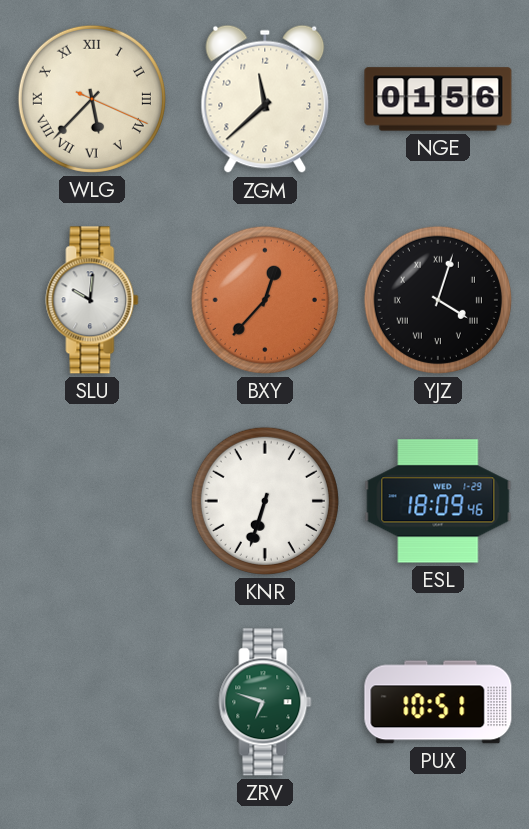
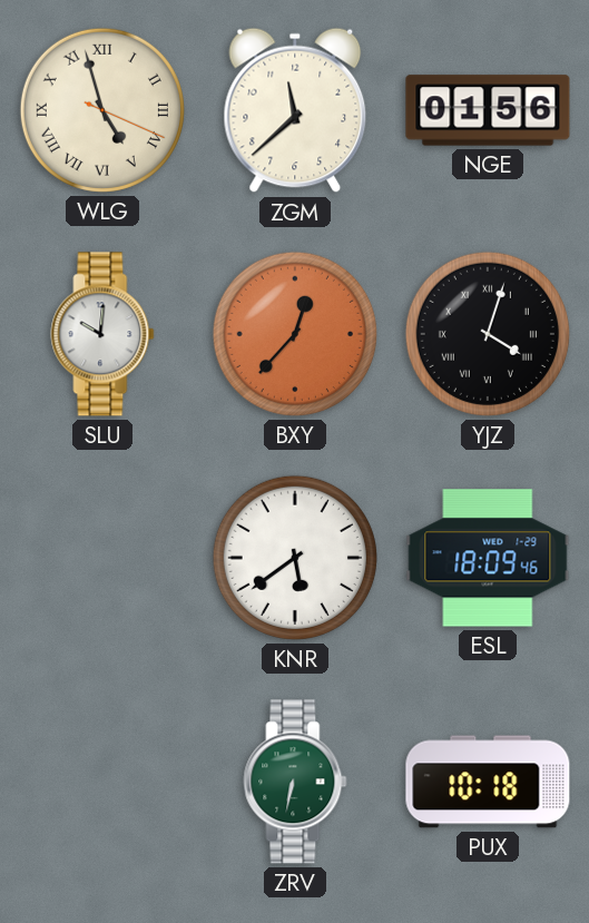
WLG: 5:37 -> 4:57 (102, 110)
KNR: 6:33 -> 5:39 (295, 558)
ZRV: 6:48 -> 6:32 (295, 782)
PUX: 10:51 -> 10:18 (488, 782)
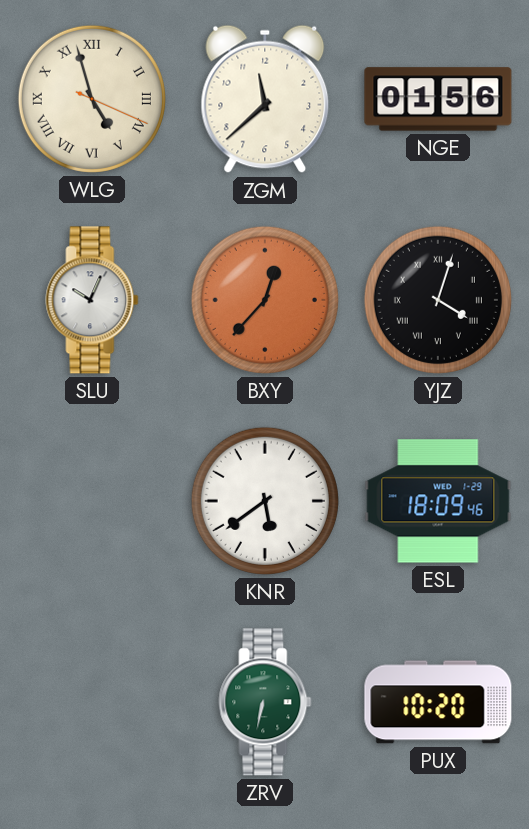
SLU: 10:01 -> 10:04 (92, 300)
PUX: 10:18 -> 10:20 (438, 702)
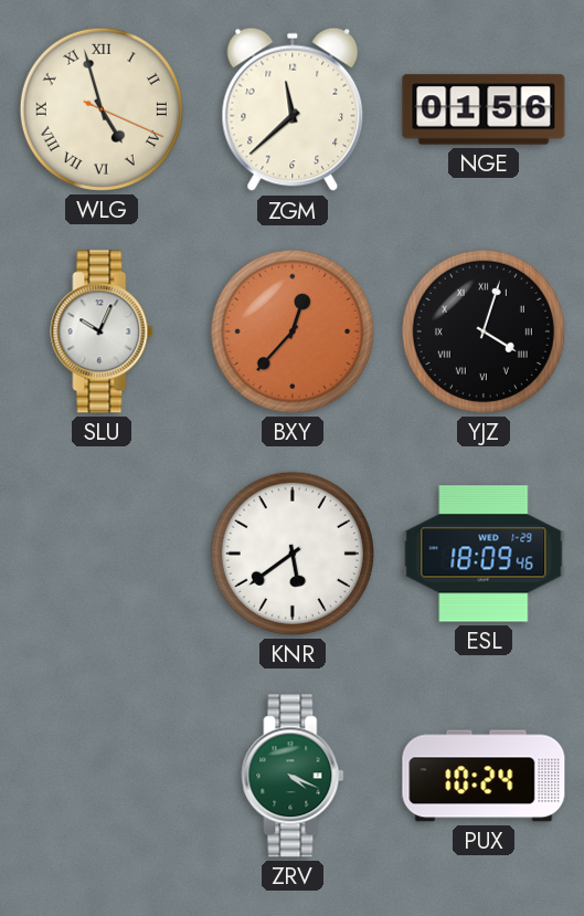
ZRV: 6:32 -> 4:19 (293, 776)
PUX: 10:20 -> 10:24 (484, 776)
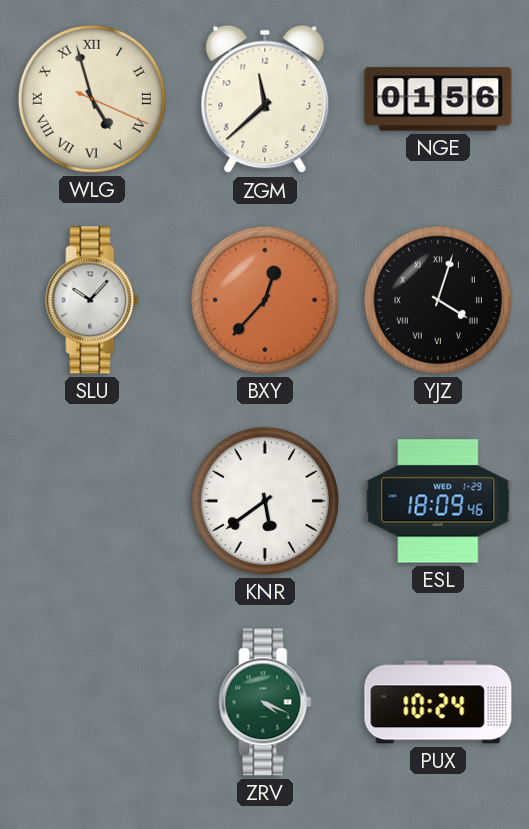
SLU: 10:04 -> 10:07 (92, 300)
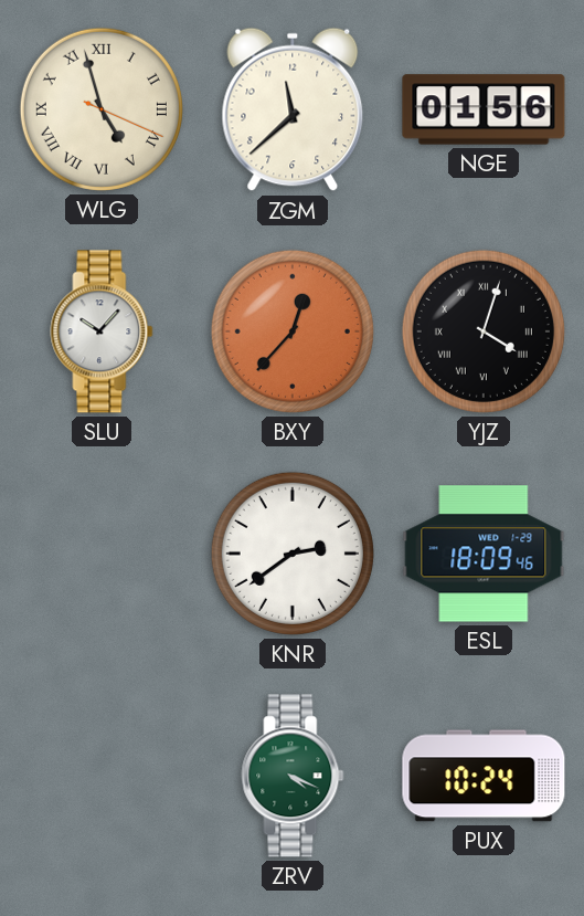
KNR: 5:39 -> 2:39 (293, 554)
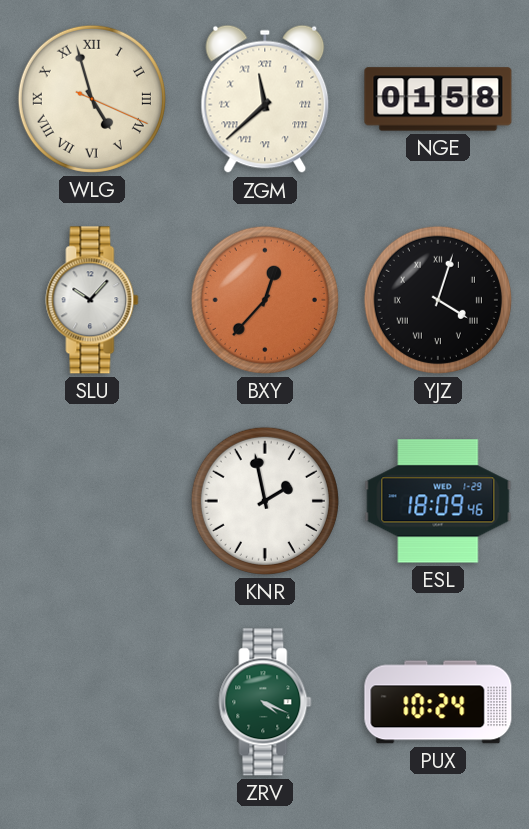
ZGM numerals: Arabic -> Roman (265, 99)
NGE: 01:56 -> 01:58 (438, 99)
KNR: 2:39 -> 1:58 (265, 501)
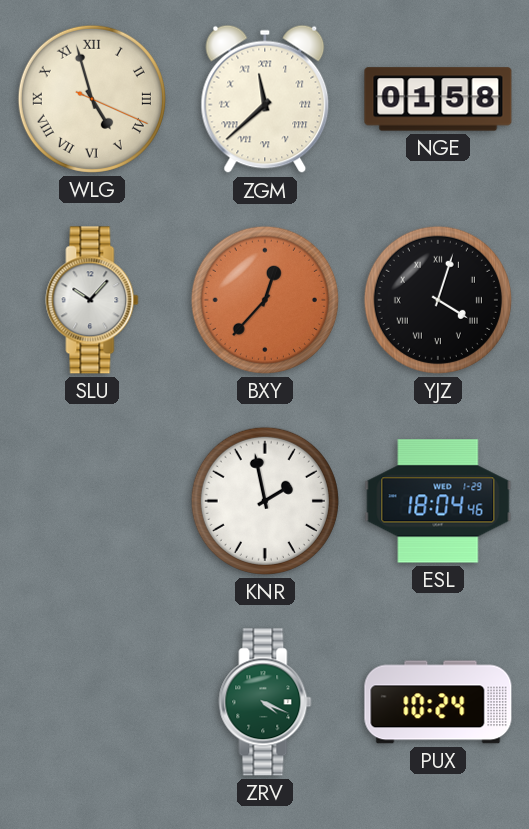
ESL: 18:09 -> 18:04 (438, 501)
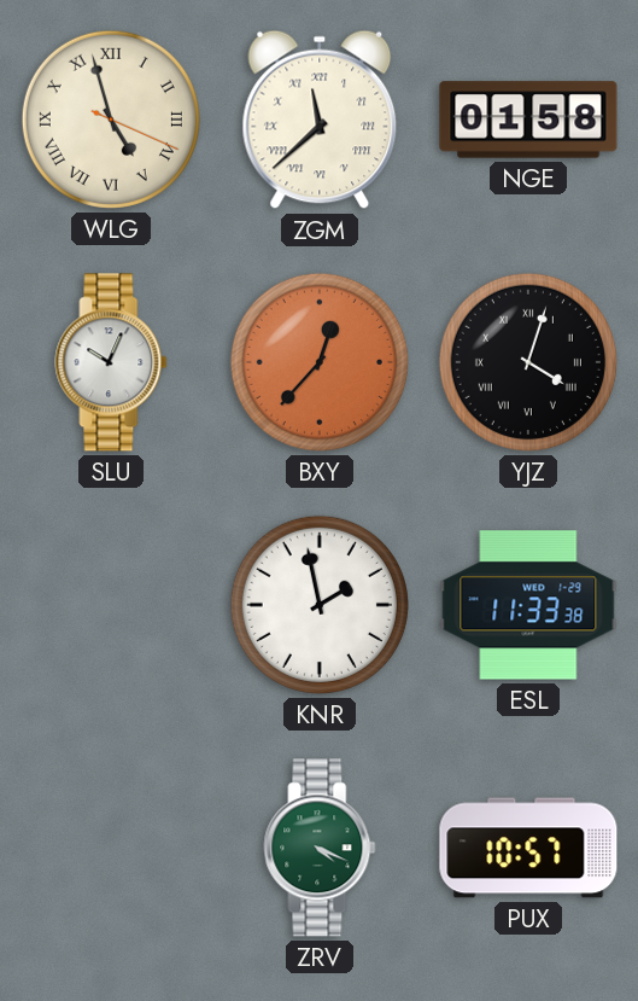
SLU: 10:07 -> 10:04 (111, 362)
ESL: 18:04 -> 11:33 (528, 605)
PUX: 10:24 -> 10:57 (528, 848)
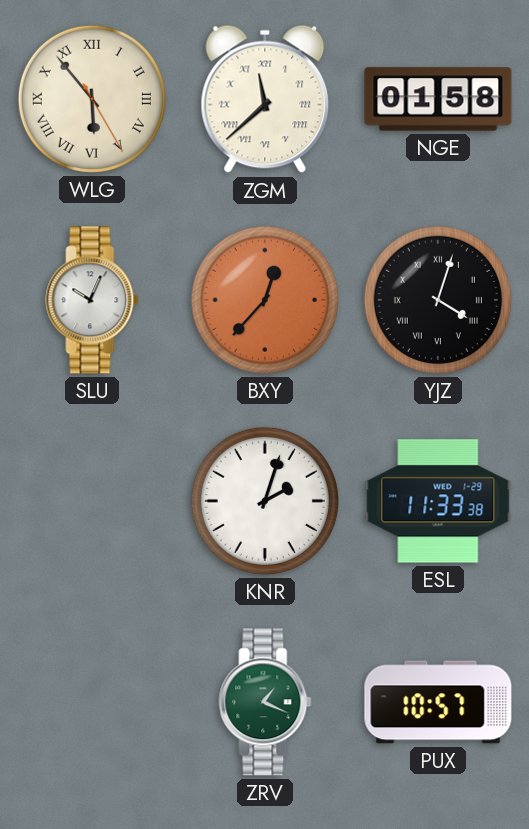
WLG: 4:57 -> 5:53 (92, 99)
KNR: 1:58 -> 2:03 (265, 501)
ZRV: 4:19 -> 1:19 (265, 702)
